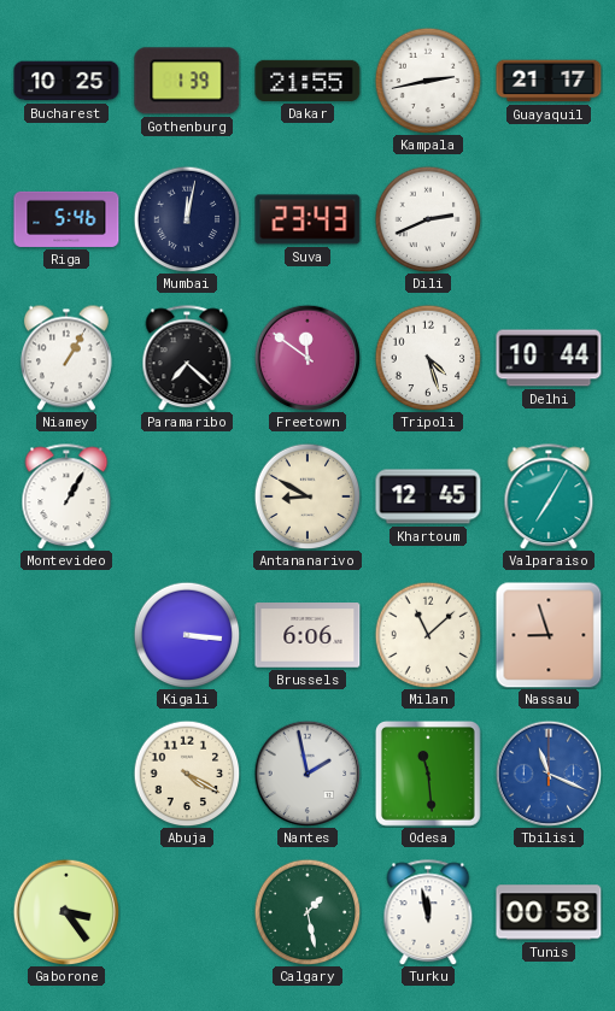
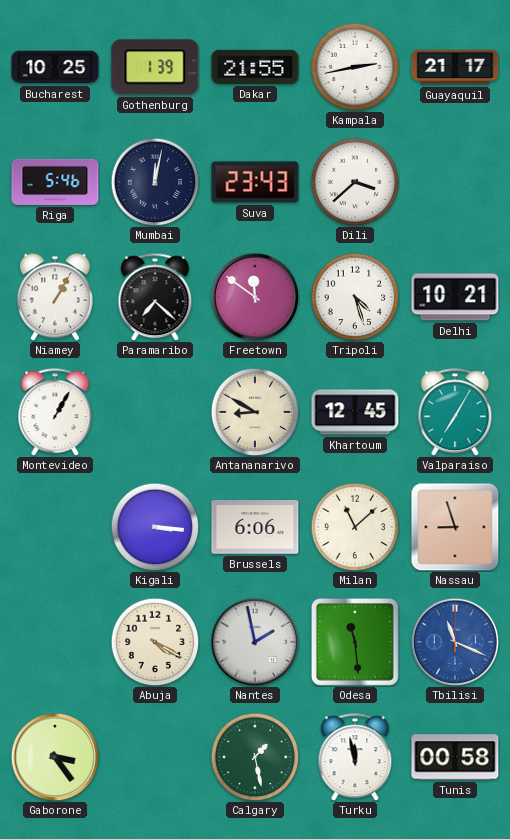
Dili: 2:41 -> 3:38 (355, 182)
Delhi: 10:44 -> 10:21 (455, 297)
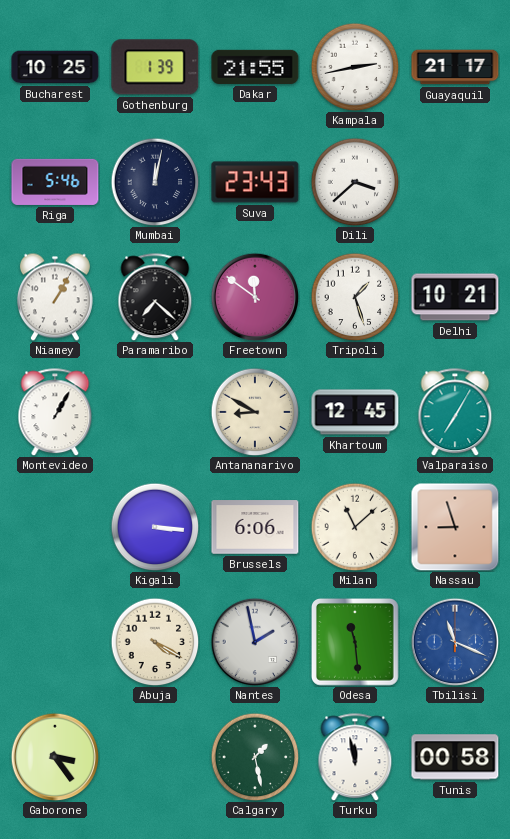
Tripoli: 4:27 -> 1:27 (355, 297)
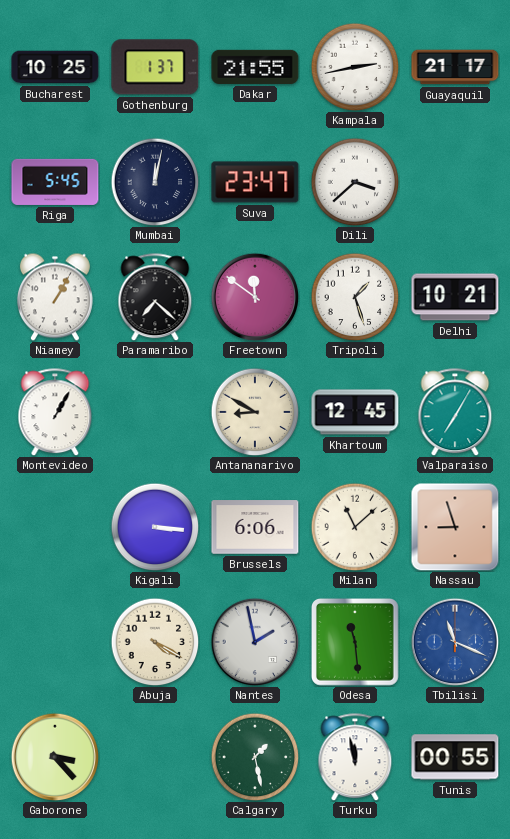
Gothenburg: 1:39 -> 1:37 (155, 67)
Riga: 5:46 -> 5:45 (55, 182)
Suva: 23:43 -> 23:47 (255, 182)
Gaborone: 3:24 -> 3:23 (55, 757)
Tunis: 00:58 -> 00:55 (455, 757)
